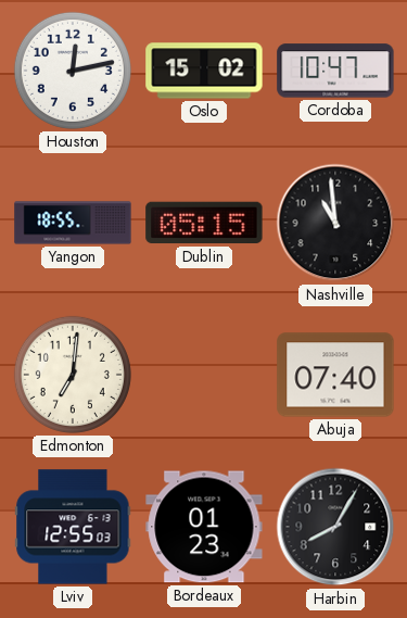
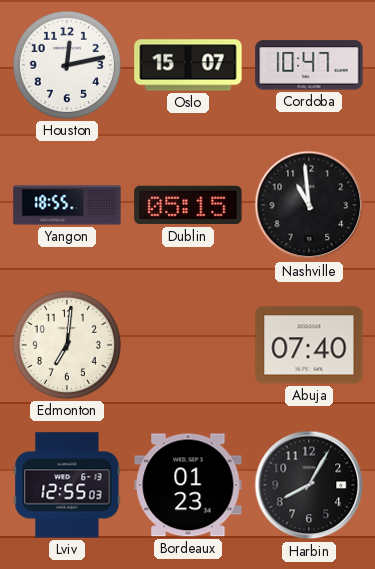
Oslo: 15:02 -> 15:07 (188, 65)
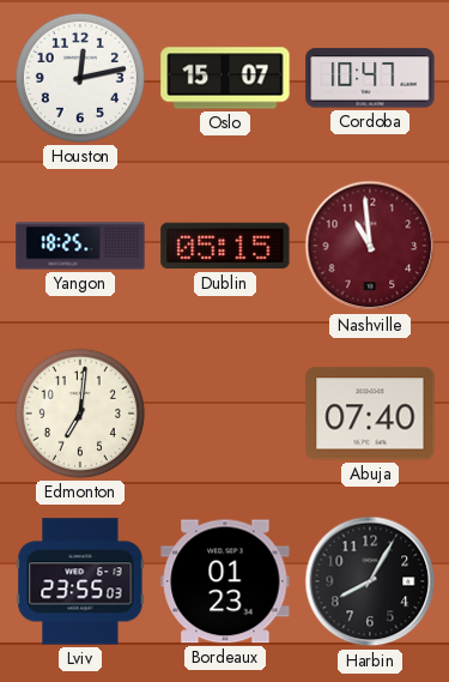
Yangon: 18:55 -> 18:25 (80, 246)
Nashville dial: black -> burgundy (370, 246)
Lviv: 12:55 -> 23:55 (80, 581)
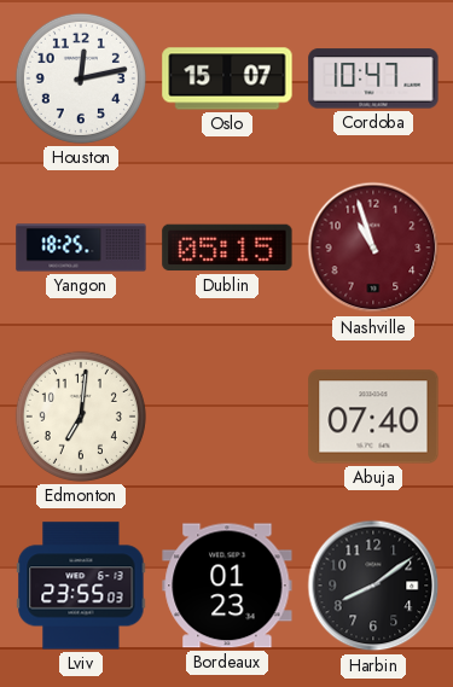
Nashville: 10:59 -> 10:57 (373, 248)
Harbin: 8:05 -> 8:09 (373, 586)
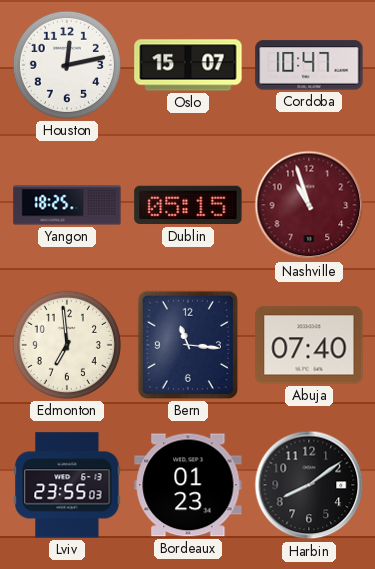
Edmonton: 7:01 -> 6:59 (67, 345)
Bern: none -> 11:16 (188, 345)
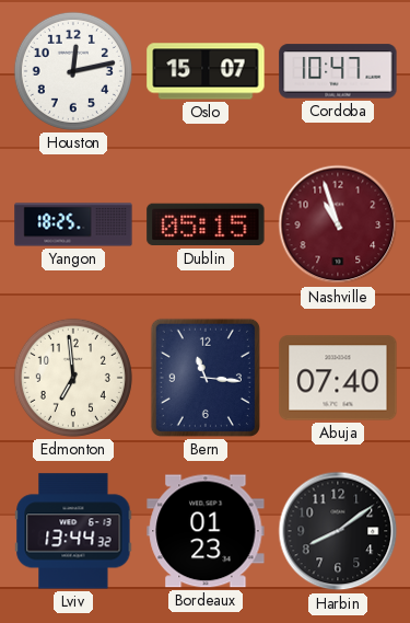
Lviv: 23:55 -> 13:44 (73, 531)
